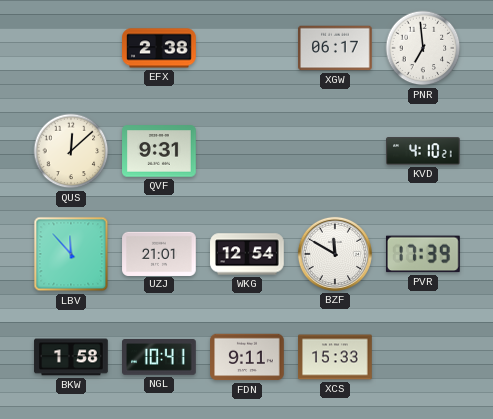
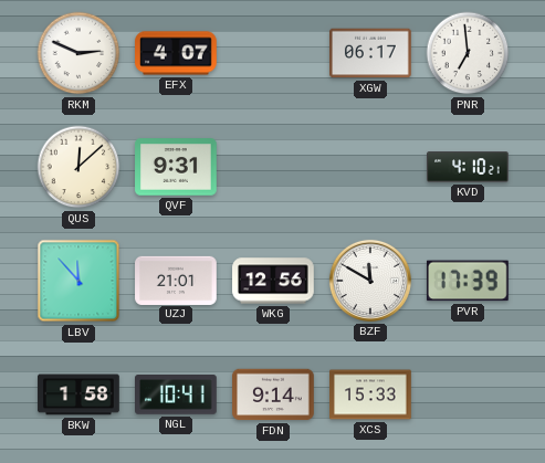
RKM: none -> 2:49 (78, 53)
EFX: 2:38 -> 4:07 (176, 53)
WKG: 12:54 -> 12:56 (273, 281)
FDN: 9:11 -> 9:14 (273, 394)
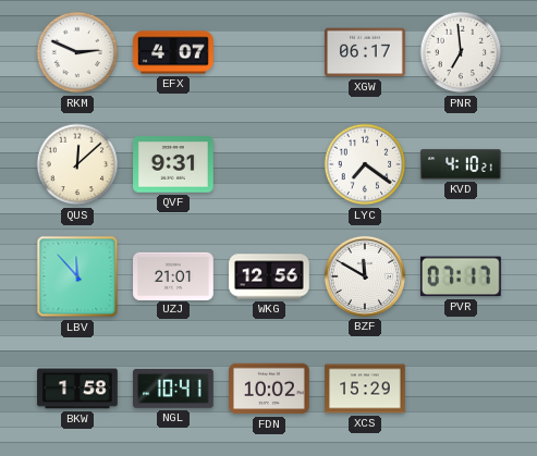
LYC: none -> 7:21 (365, 164)
PVR: 17:39 -> 07:17 (461, 276)
FDN: 9:14 -> 10:02 (269, 389)
XCS: 15:33 -> 15:29 (365, 389)
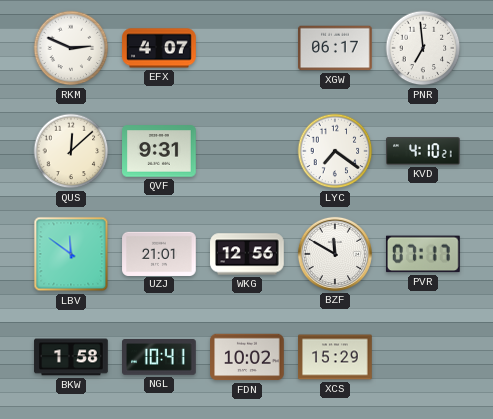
LBV: 11:53 -> 11:51 (71, 254)
